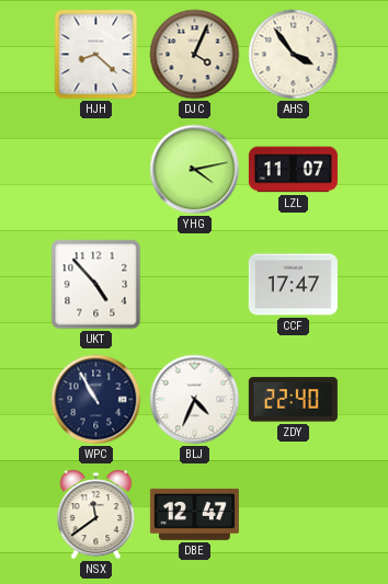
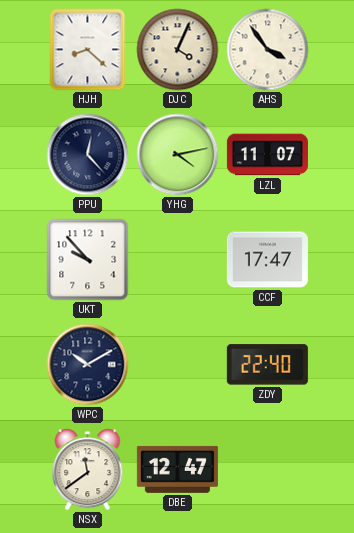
PPU: none -> 12:23 (88, 155)
UKT: 4:53 -> 9:53 (88, 260)
WPC: 10:55 -> 10:10 (88, 365)
BLJ: 4:34 -> none (195, 400)
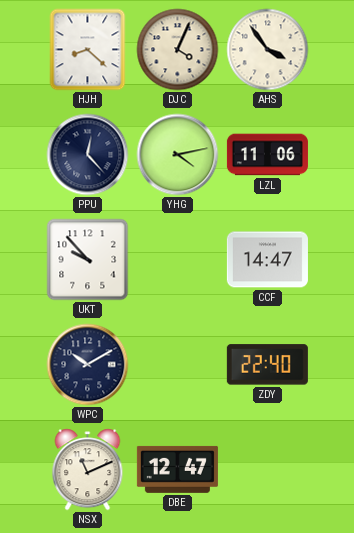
LZL: 11:07 -> 11:06 (267, 155)
CCF: 17:47 -> 14:47 (267, 260)
NSX: 11:39 -> 11:11 (88, 470)
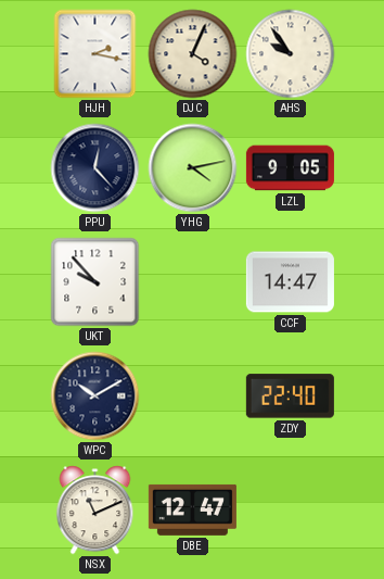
HJH: 8:22 -> 2:17 (95, 54)
AHS: 3:54 -> 9:54 (291, 54)
LZL: 11:06 -> 9:05 (290, 168)
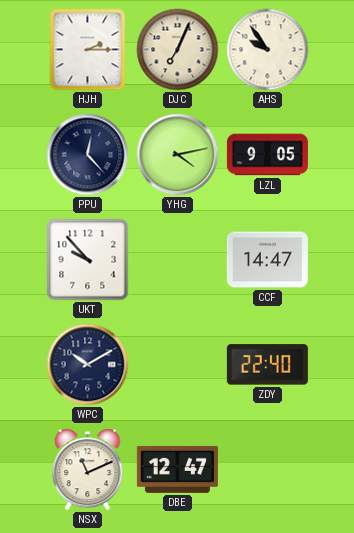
HJH: 2:17 -> 2:15 (88, 50)
DJC: 4:04 -> 7:04 (178, 50)
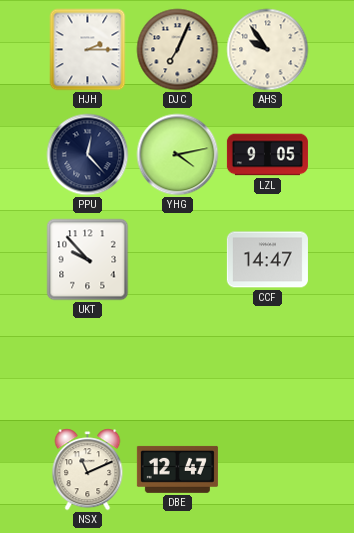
WPC: 10:10 -> none (88, 365)
ZDY: 22:40 -> none (267, 365)
